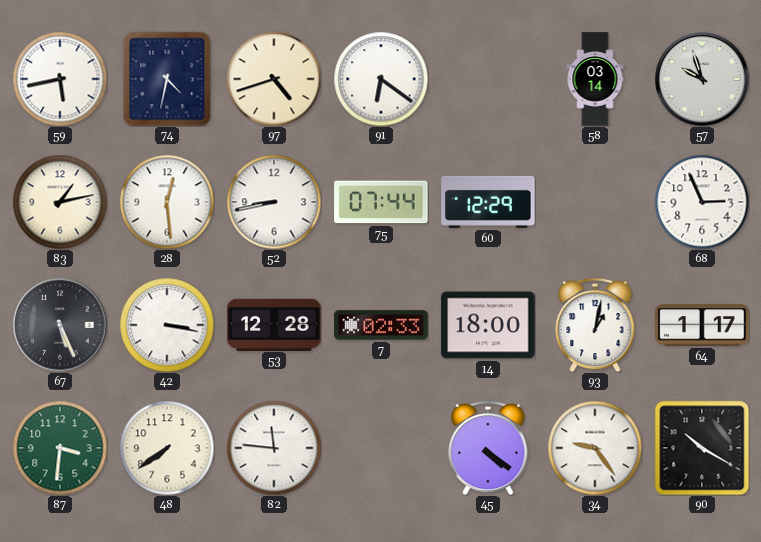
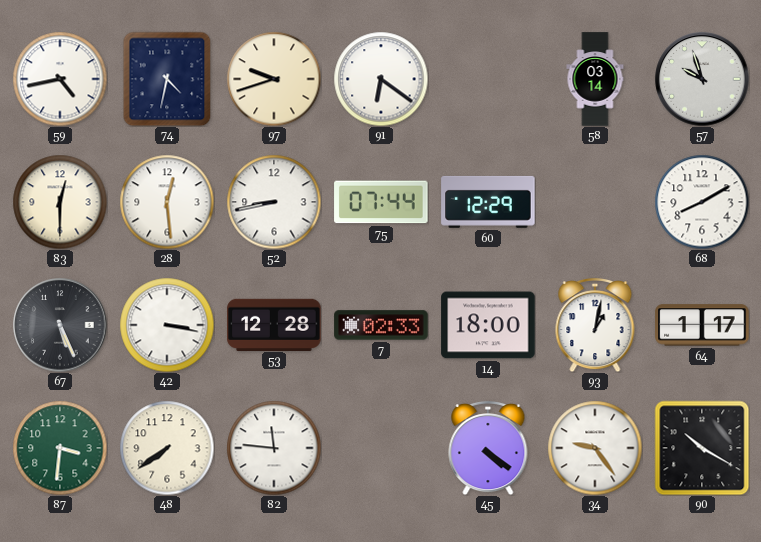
59: 5:43 -> 4:43 (60, 79)
97: 4:42 -> 9:42 (274, 79)
83: 1:13 -> 12:30 (60, 202)
68: 2:56 -> 8:10 (702, 202)
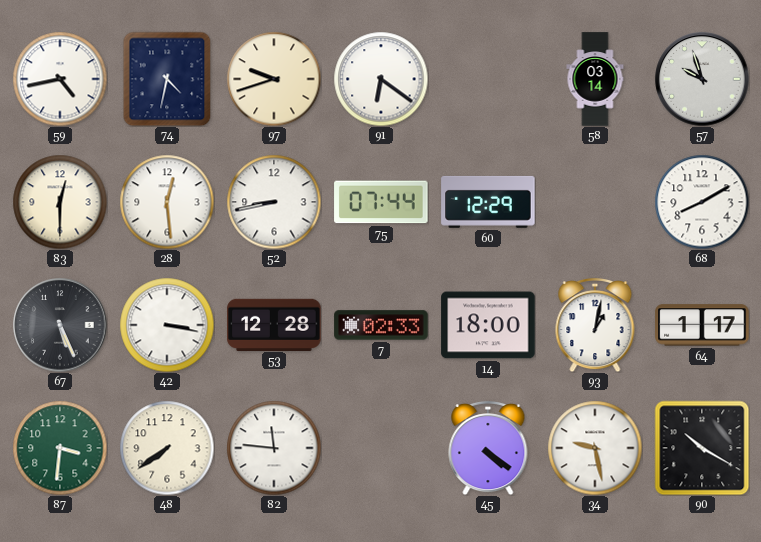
34: 9:24 -> 9:28 (595, 448)
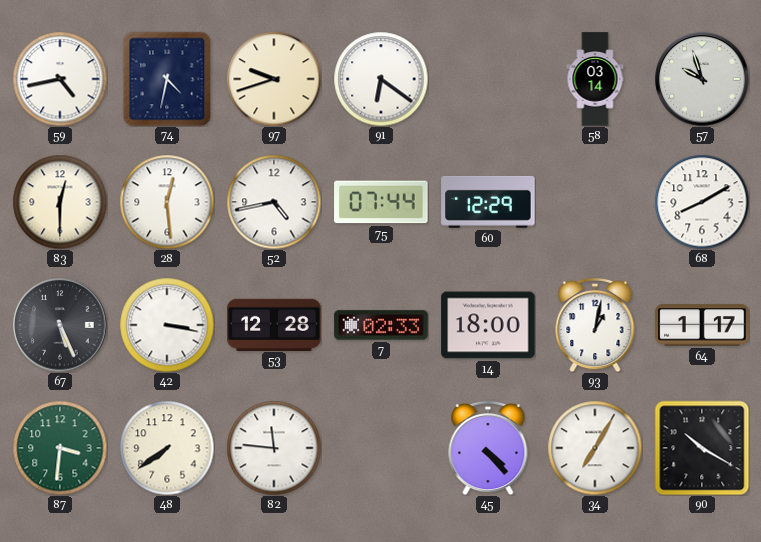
52: 8:43 -> 4:43 (274, 202)
45: 4:21 -> 4:23 (488, 448)
34: 9:28 -> 7:05 (595, 448)
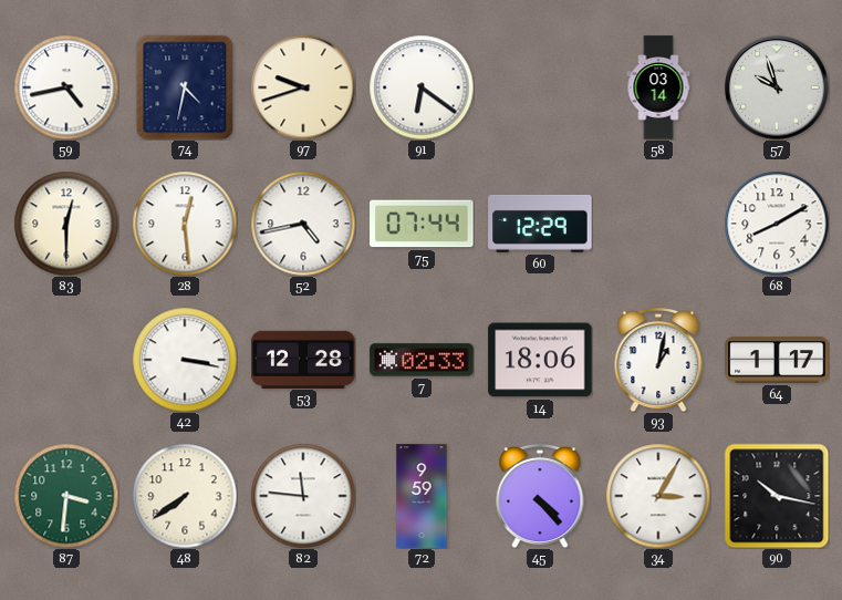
67: 5:26 -> none (60, 325)
14: 18:00 -> 18:06 (540, 360)
72: none -> 9:59 (422, 496)
34: 7:05 -> 3:05 (658, 496)
90: 10:20 -> 10:17 (777, 496)
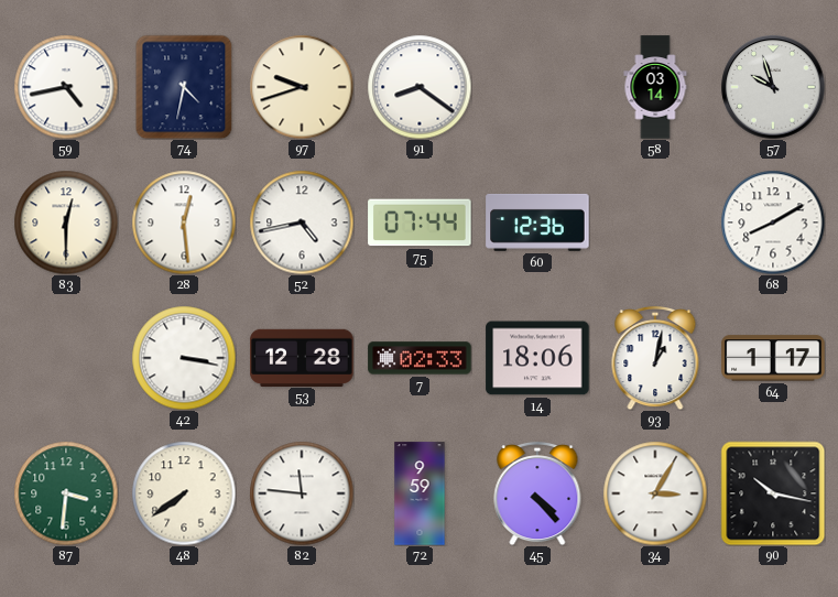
91: 6:21 -> 8:21 (420, 87)
60: 12:29 -> 12:36 (537, 222)
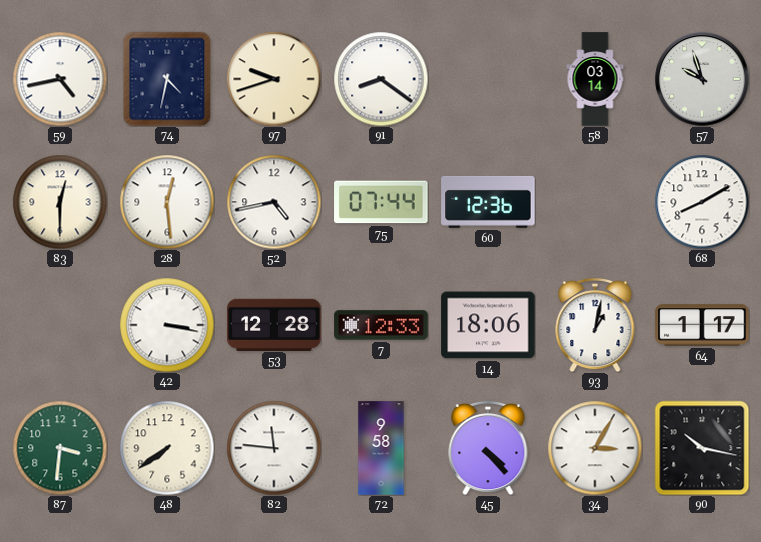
7: 02:33 -> 12:33 (381, 325)
72: 9:59 -> 9:58 (381, 448)
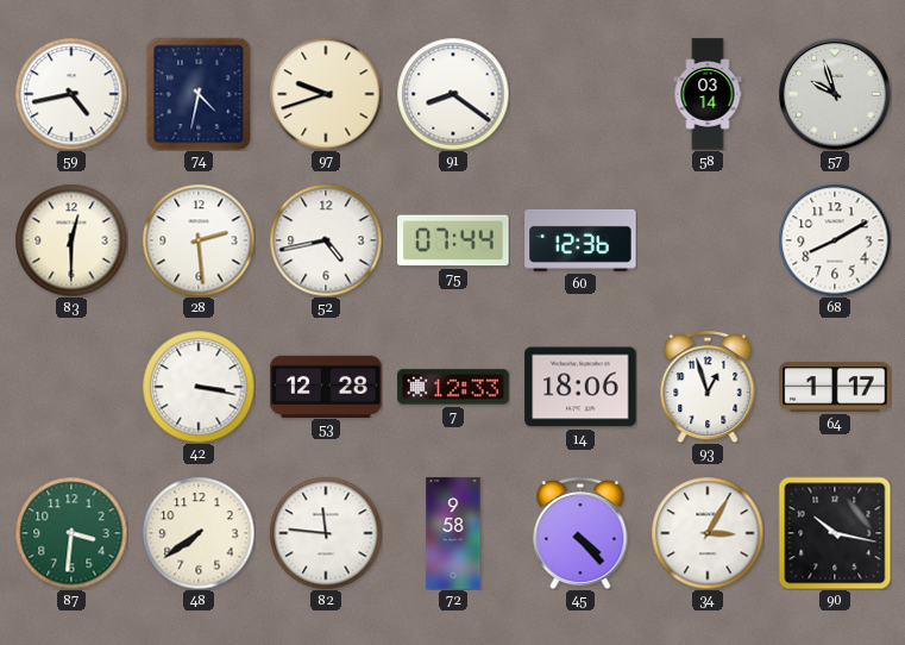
28: 12:29 -> 2:29 (199, 240)
93: 1:02 -> 12:57 (708, 387)
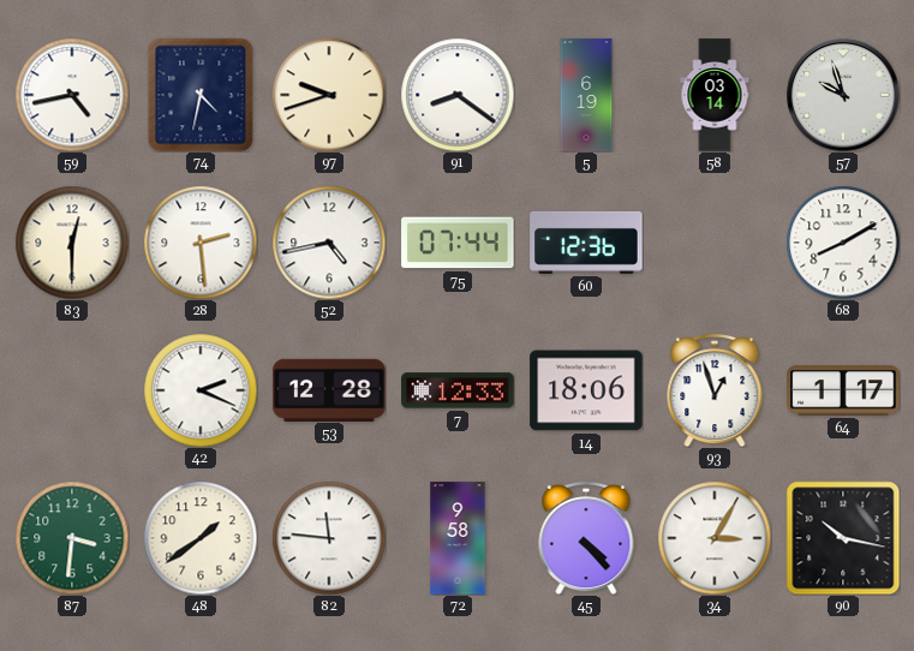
5: none -> 6:19 (586, 95)
42: 3:17 -> 2:19 (201, 390)
48: 7:39 -> 1:39 (201, 538)
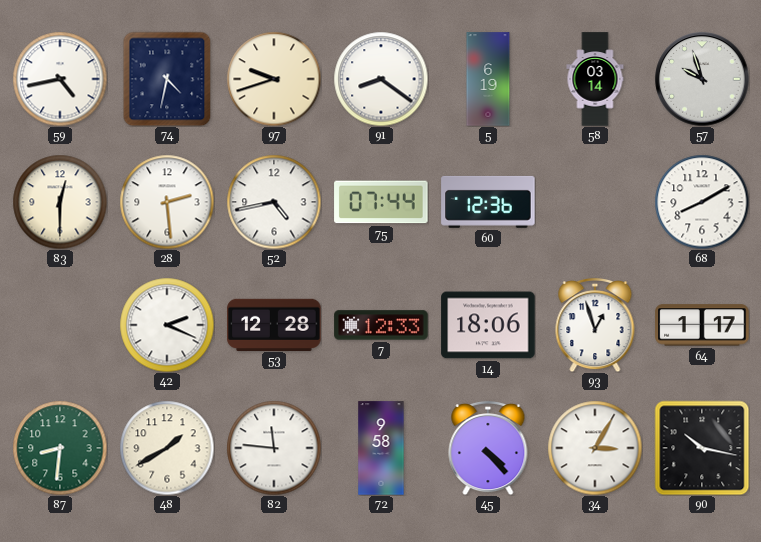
87: 3:31 -> 8:31 (60, 448)
48: 1:39 -> 1:40 (167, 448)
